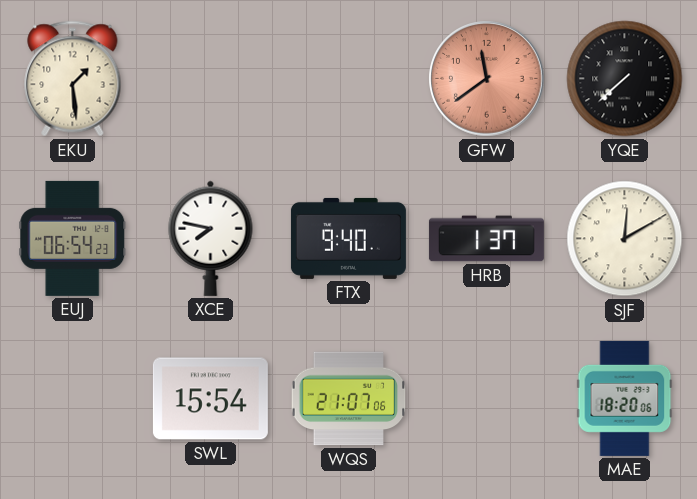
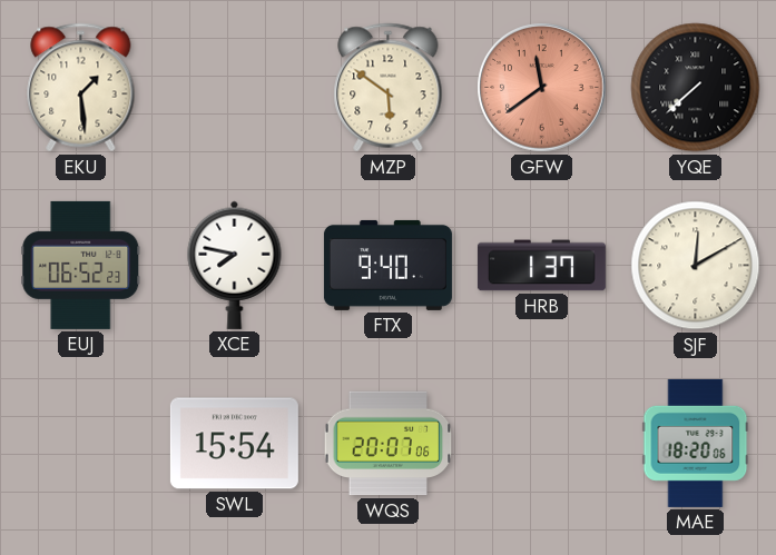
MZP: none -> 5:51 (389, 88)
EUJ: 06:54 -> 06:52 (81, 265)
WQS: 21:07 -> 20:07 (389, 444)
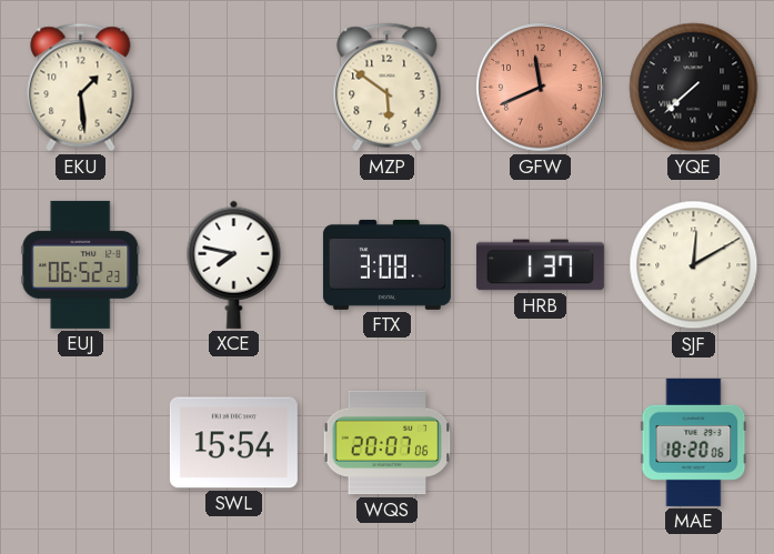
GFW: 11:39 -> 11:41 (541, 88)
FTX: 9:40 -> 3:08 (386, 264)
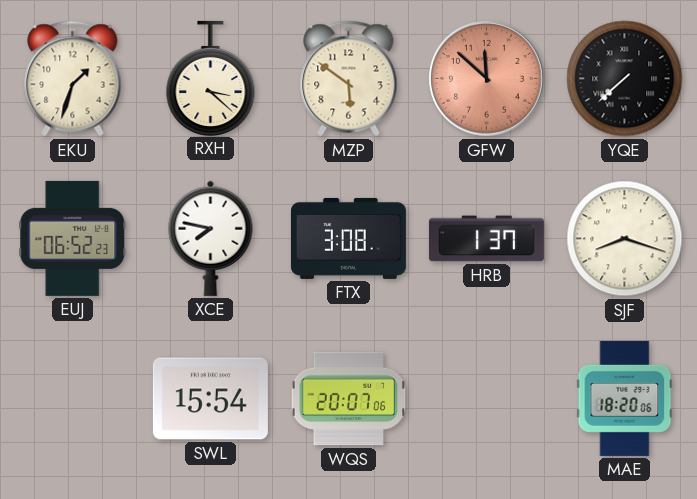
EKU: 1:29 -> 1:33 (73, 79)
RXH: none -> 3:22 (211, 78)
GFW: 11:41 -> 11:52 (487, 79)
SJF: 12:10 -> 8:18 (625, 239)
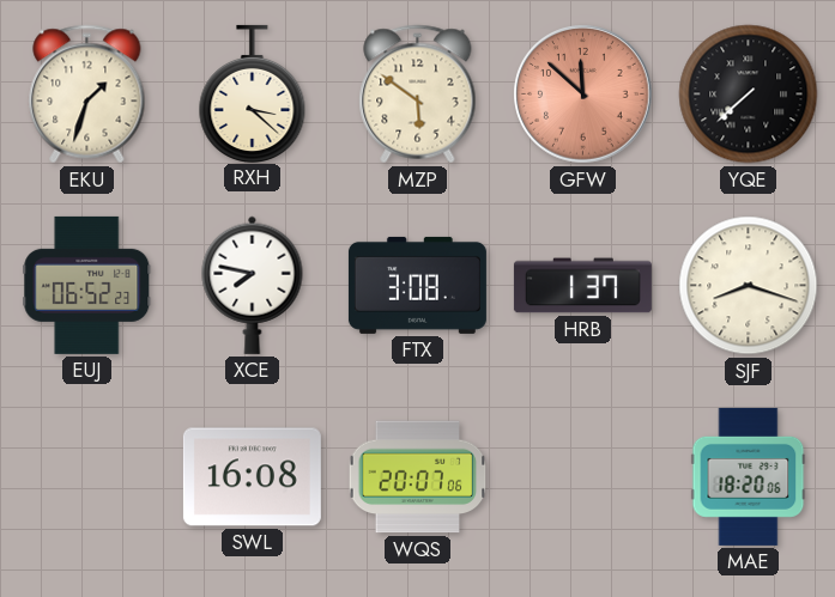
SWL: 15:54 -> 16:08 (252, 477)
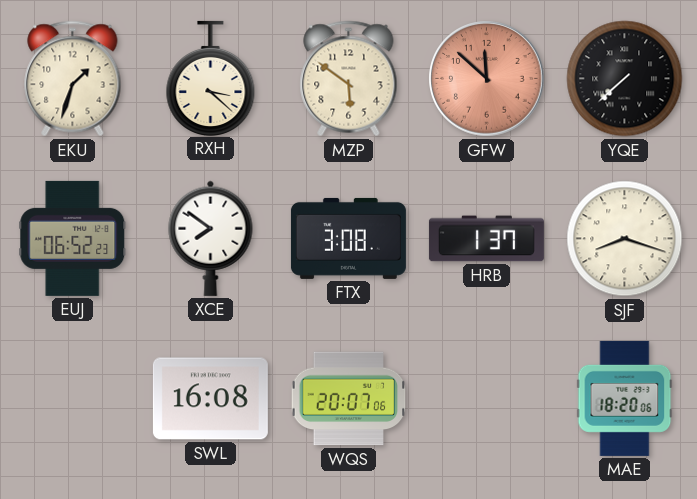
XCE: 7:47 -> 7:51 (211, 238)
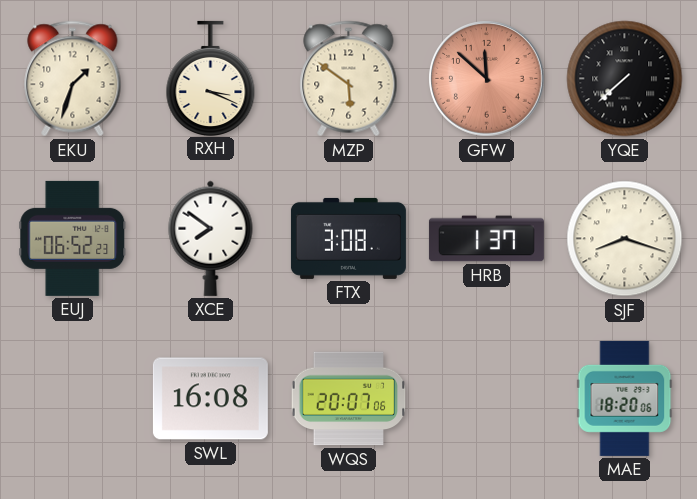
RXH: 3:22 -> 3:19 (211, 78)
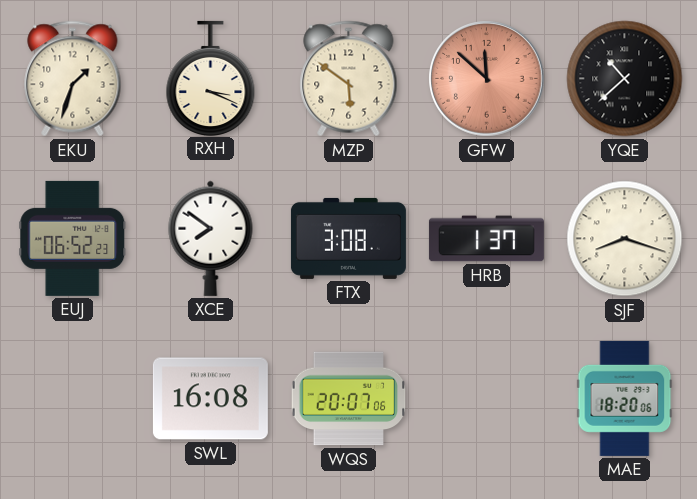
YQE: 7:38 -> 10:38 (625, 79)
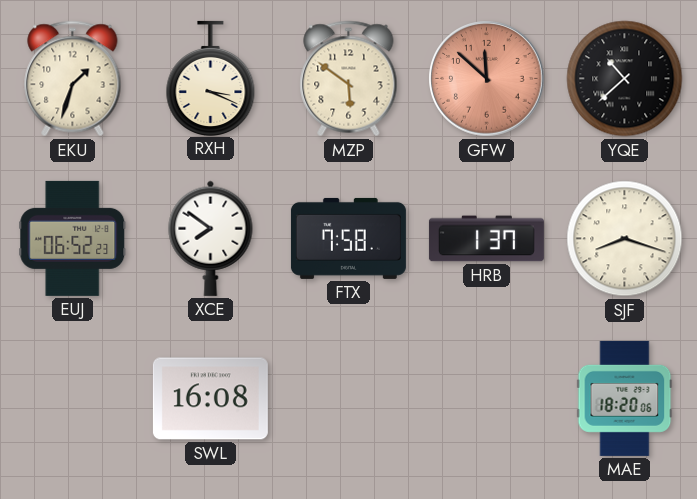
FTX: 3:08 -> 7:58 (348, 238)
WQS: 20:07 -> none (349, 399)
